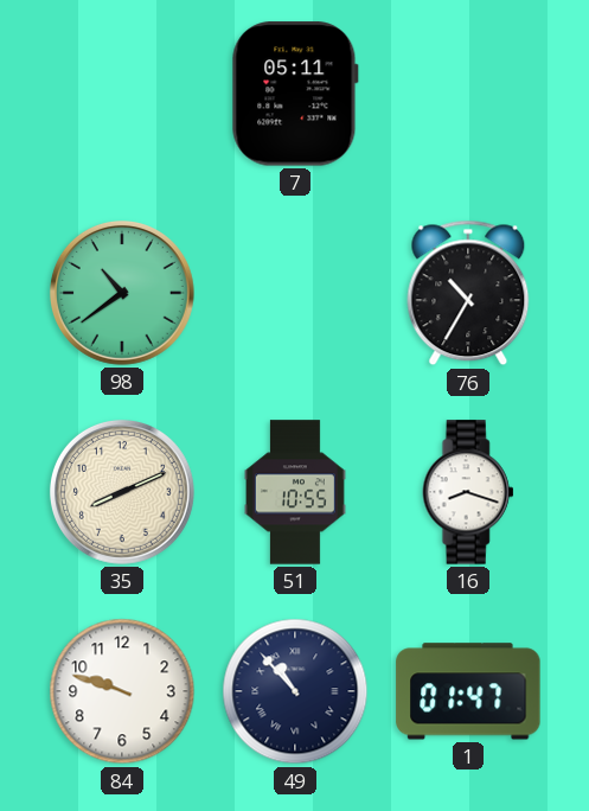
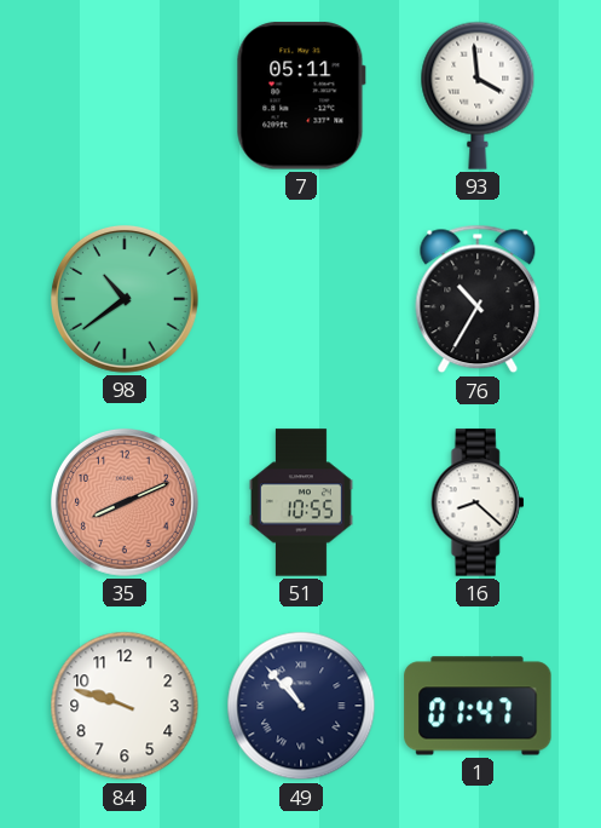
93: none -> 3:59 (478, 96)
35 dial: cream -> salmon (125, 502)
16: 8:18 -> 8:22 (478, 502)
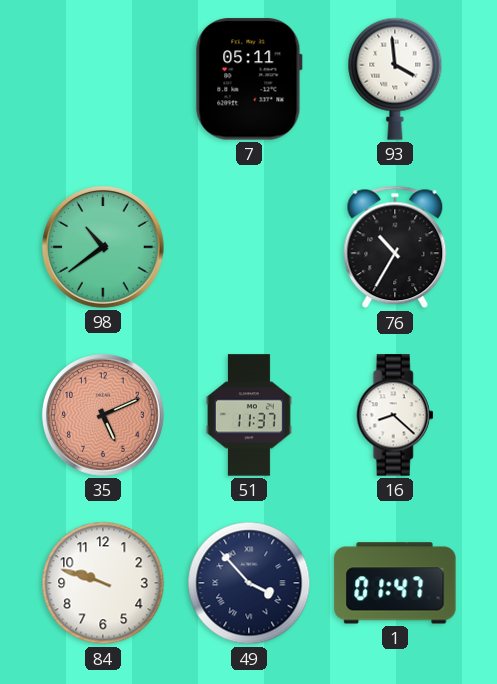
35: 8:11 -> 5:11 (103, 415)
51: 10:55 -> 11:37 (249, 415)
49: 10:53 -> 3:53 (249, 583)
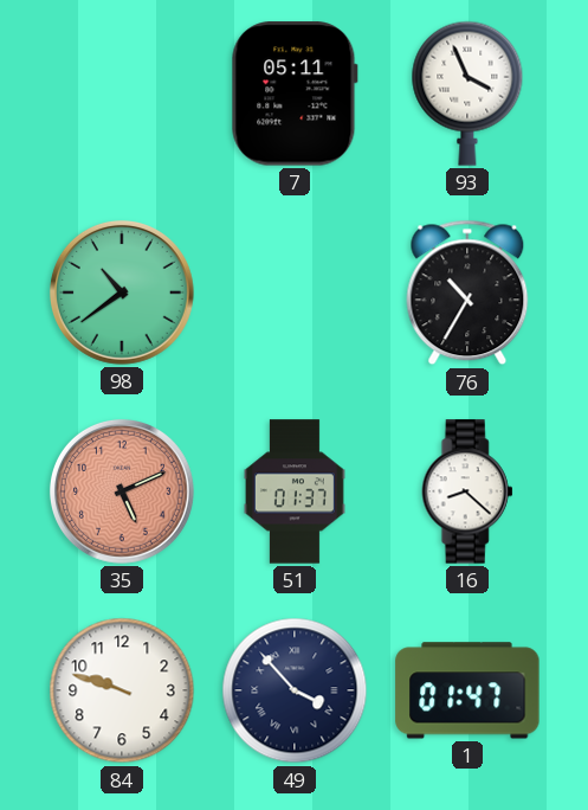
93: 3:59 -> 3:56 (467, 94)
51: 11:37 -> 01:37 (295, 491)
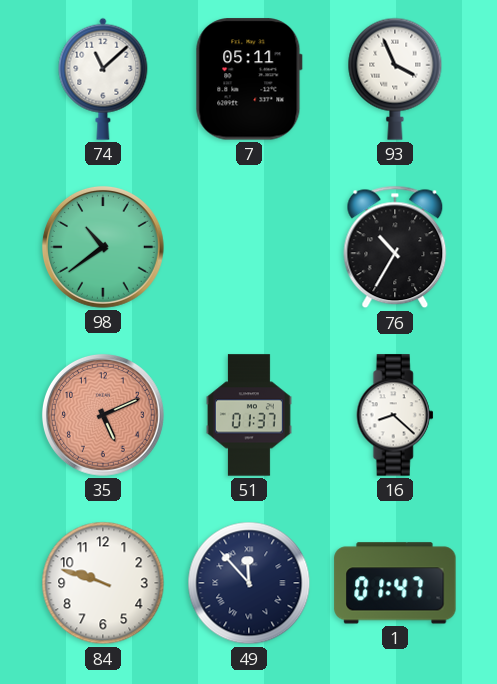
74: none -> 11:08 (103, 79)
49: 3:53 -> 11:53 (249, 583)
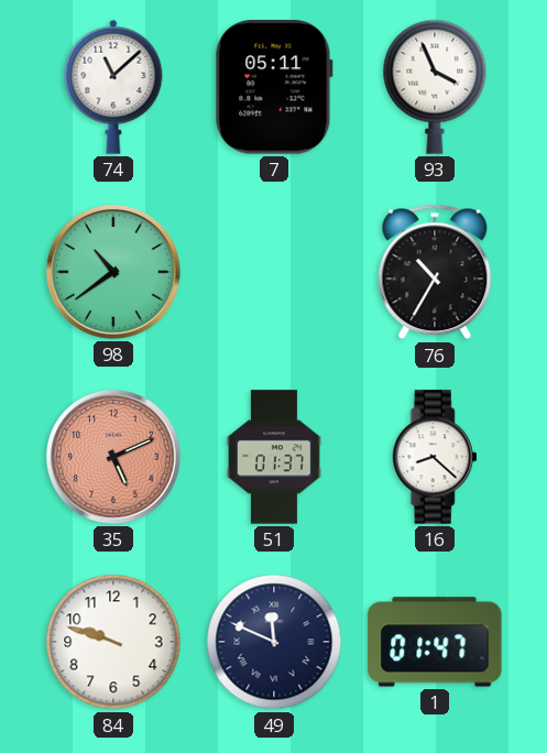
49: 11:53 -> 11:49 (274, 642)
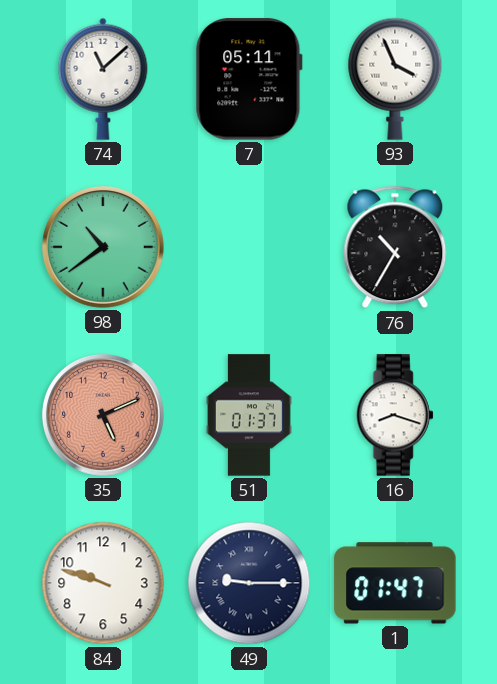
16: 8:22 -> 8:18 (395, 415)
49: 11:49 -> 9:15 (249, 583)
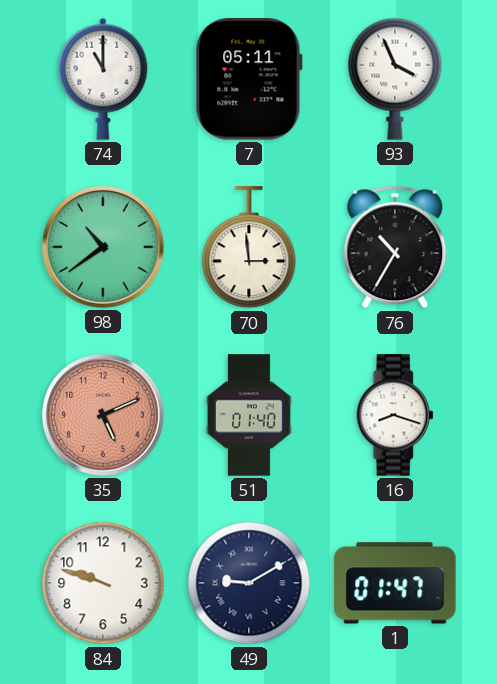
74: 11:08 -> 11:00 (103, 79)
70: none -> 2:59 (249, 248)
51: 01:37 -> 01:40 (249, 415)
49: 9:15 -> 9:10 (249, 583)
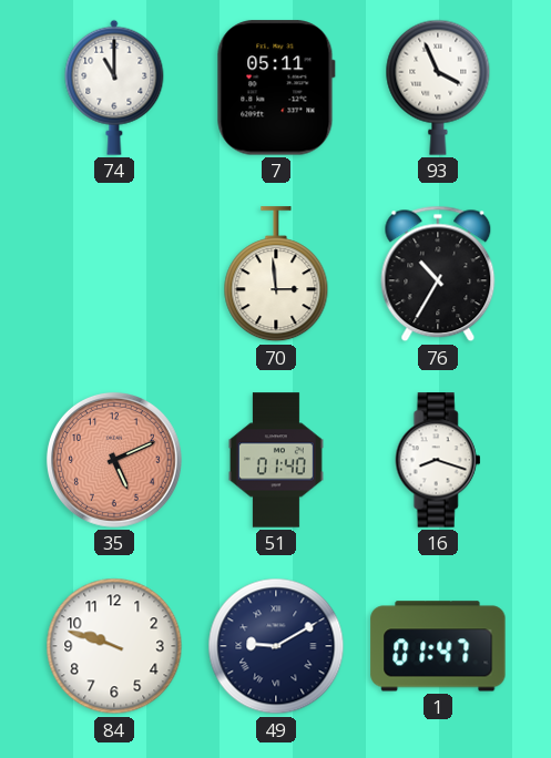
98: 10:39 -> none (103, 247)
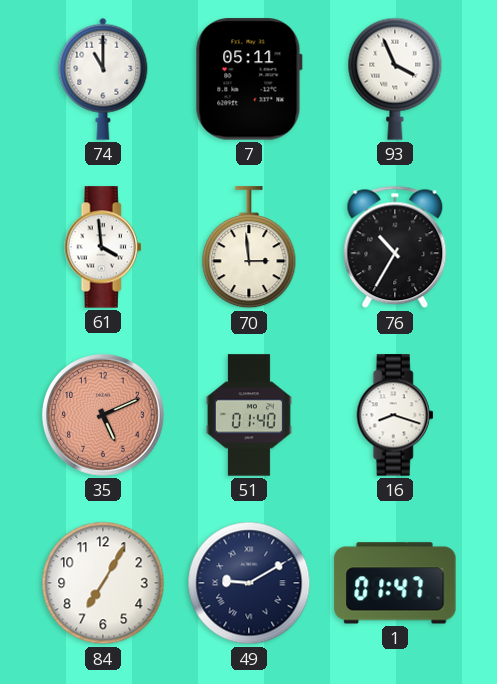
61: none -> 3:59 (103, 247)
84: 9:48 -> 7:05 (103, 583)
